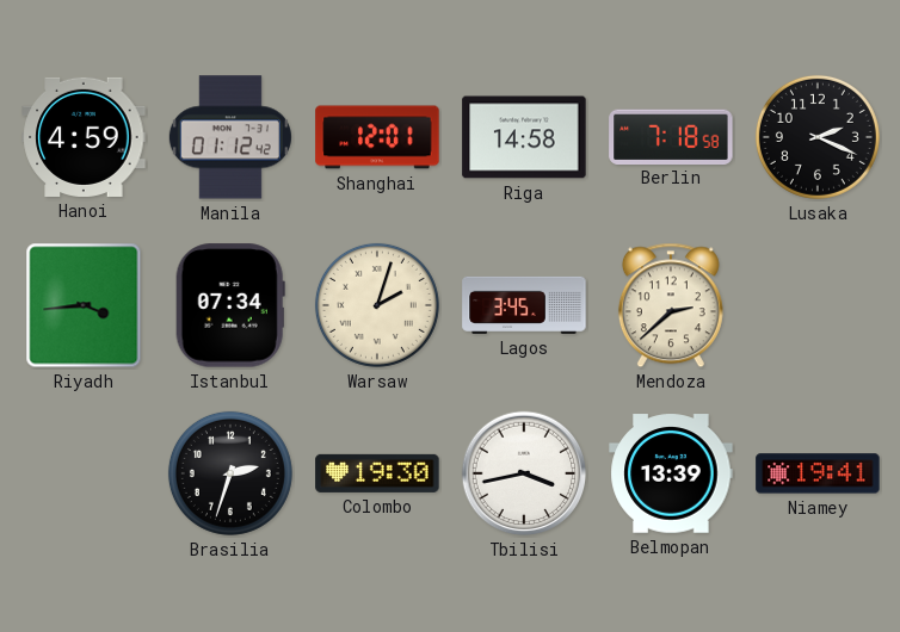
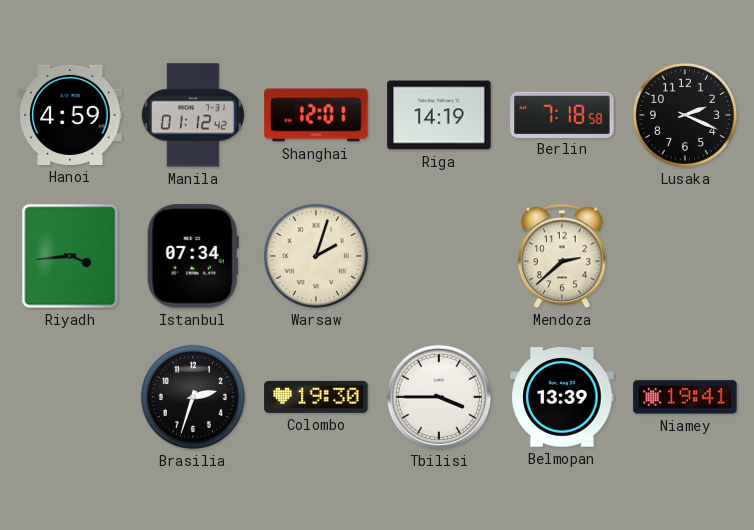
Riga: 14:58 -> 14:19 (439, 115)
Lagos: 3:45 -> none (524, 305)
Tbilisi: 3:43 -> 3:45 (439, 397)
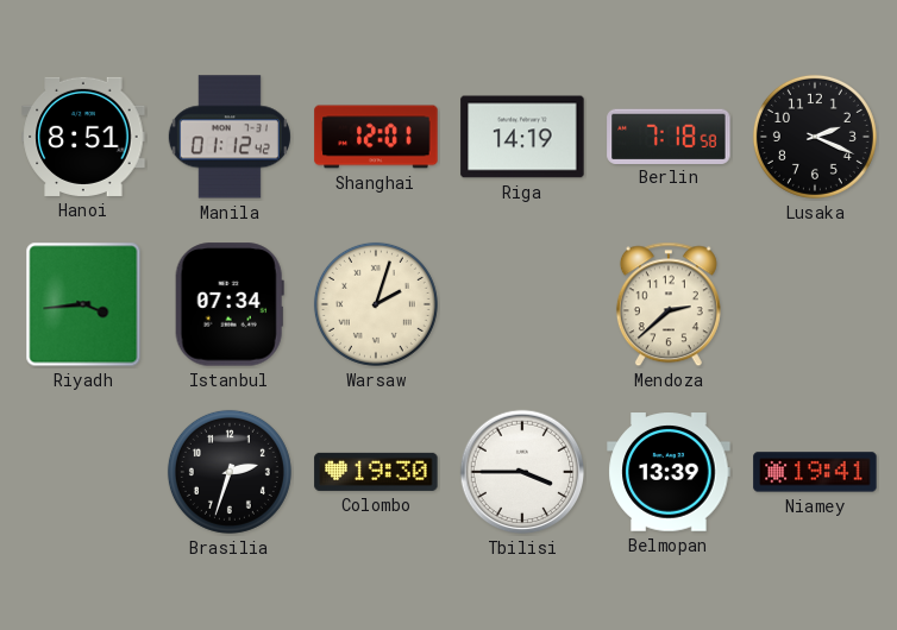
Hanoi: 4:59 -> 8:51 (83, 137)
